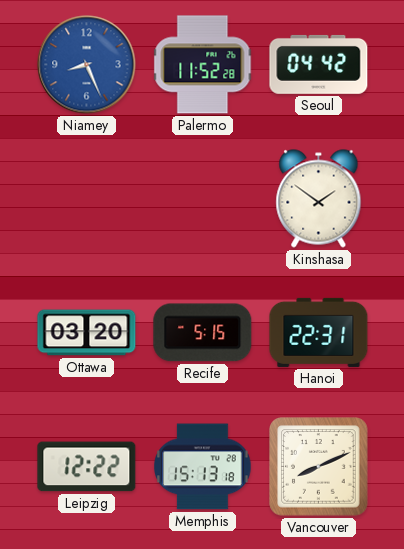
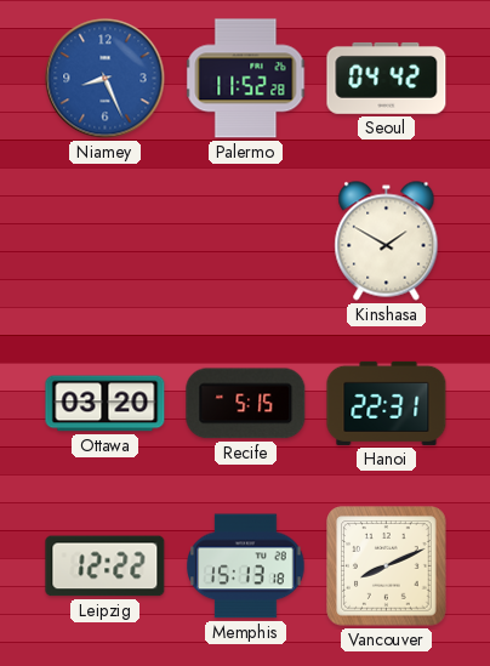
Kinshasa: 1:51 -> 1:50 (387, 241)
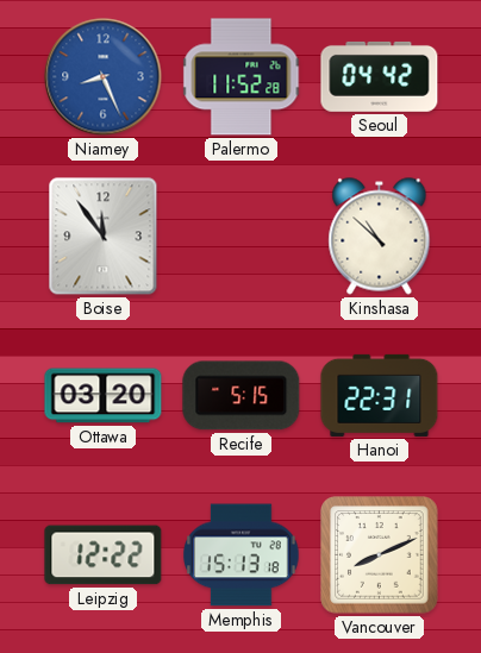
Boise: none -> 11:54 (104, 237)
Kinshasa: 1:50 -> 10:52 (380, 237)
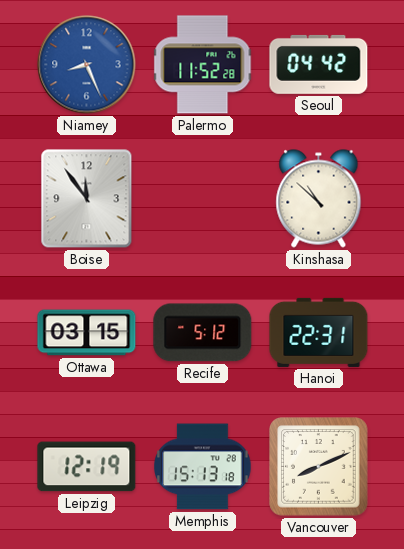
Ottawa: 03:20 -> 03:15 (87, 333)
Recife: 5:15 -> 5:12 (203, 333)
Leipzig: 12:22 -> 12:19 (87, 467)
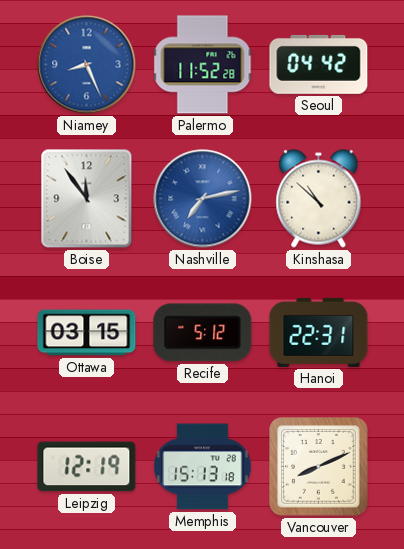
Nashville: none -> 7:13 (203, 199)
